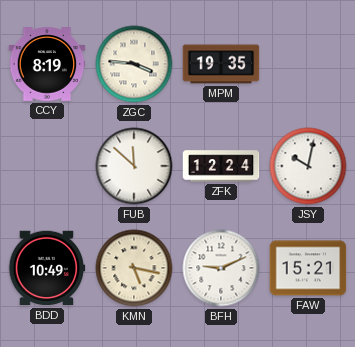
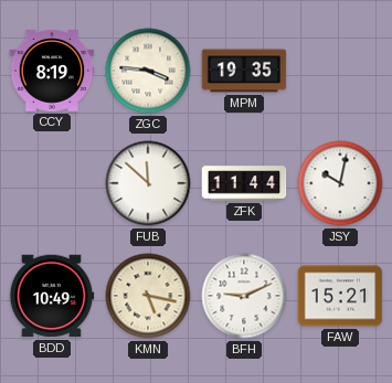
ZFK: 12:24 -> 11:44 (244, 183)
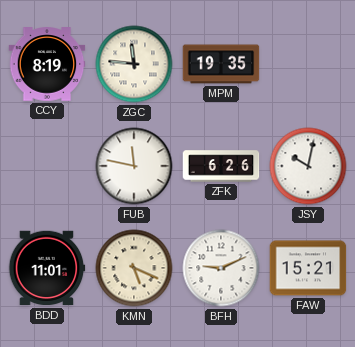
ZGC: 3:46 -> 11:46 (134, 64)
FUB: 11:52 -> 11:47 (134, 166)
ZFK: 11:44 -> 6:26 (221, 166)
BDD: 10:49 -> 11:01 (47, 268)
KMN: 5:17 -> 5:19 (134, 268)
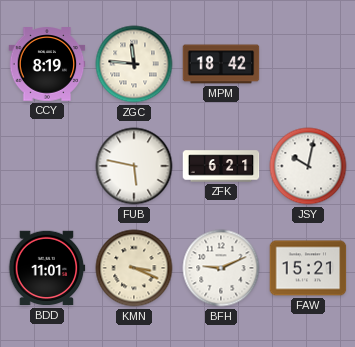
MPM: 19:35 -> 18:42 (221, 64)
FUB: 11:47 -> 5:47 (134, 166)
ZFK: 6:26 -> 6:21 (221, 166)
KMN: 5:19 -> 3:19 (134, 268)
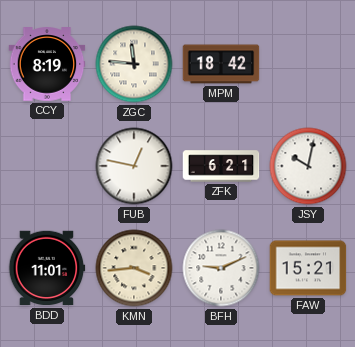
FUB: 5:47 -> 12:47 (134, 166)
KMN: 3:19 -> 3:44 (134, 268)
